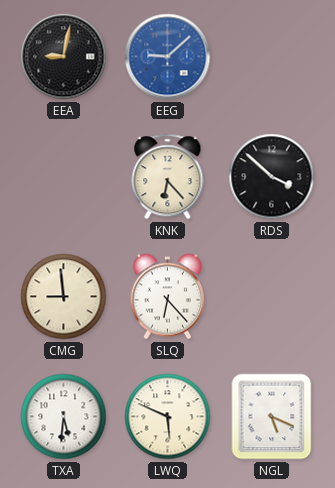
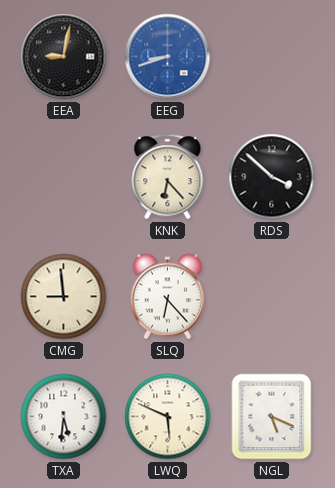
EEG: 9:08 -> 8:42 (168, 57)
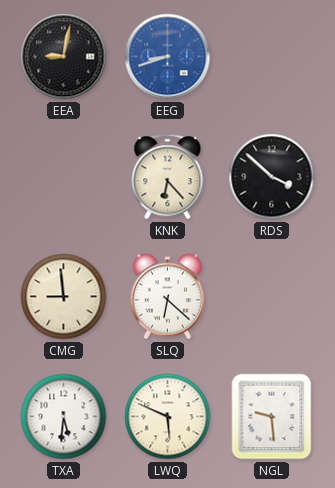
SLQ: 6:23 -> 6:22 (167, 297)
NGL: 5:19 -> 9:29 (272, 417)
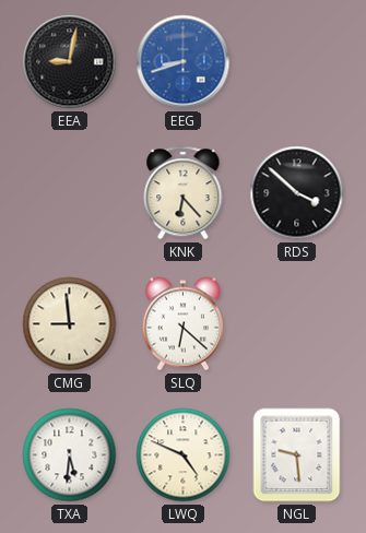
LWQ: 5:49 -> 4:49 (184, 455)
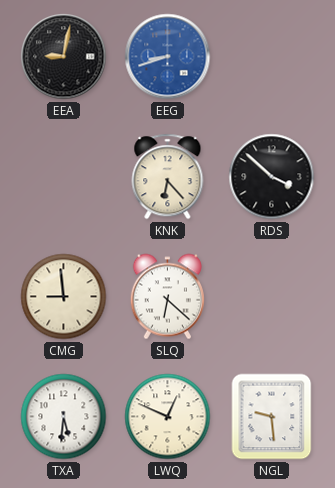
LWQ: 4:49 -> 12:49 (168, 417)
